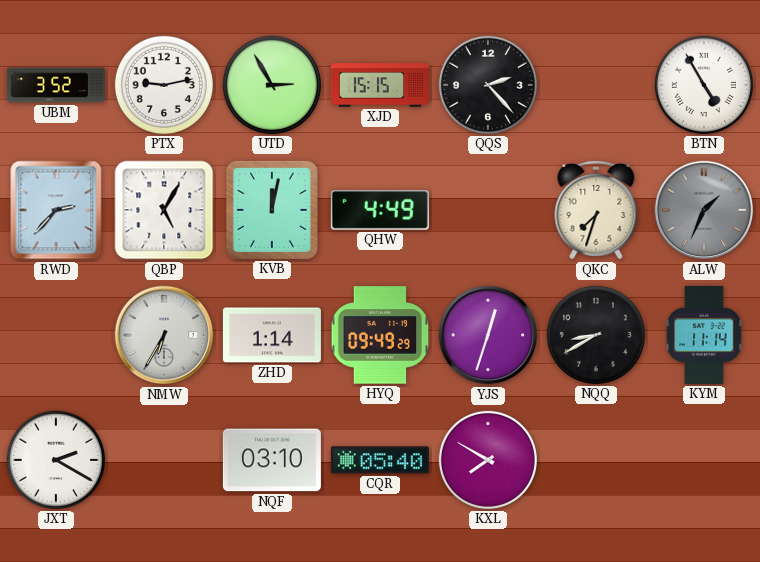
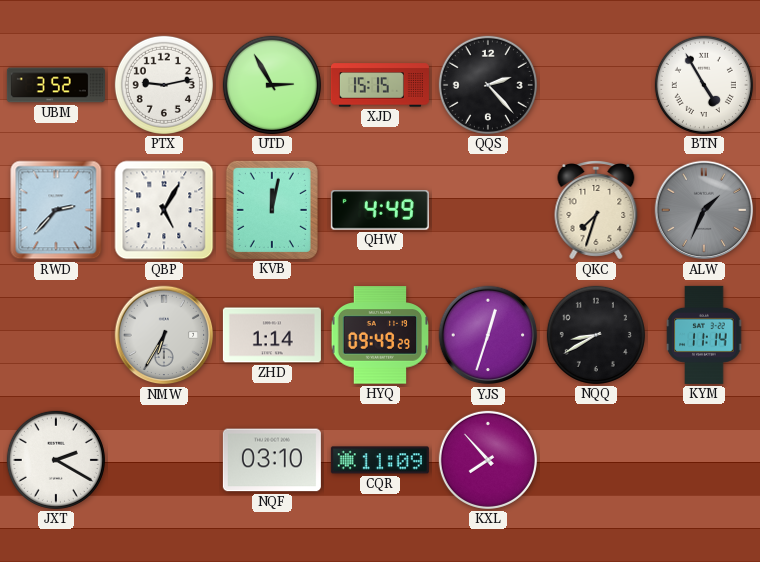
CQR: 05:40 -> 11:09 (380, 460)
KXL: 7:50 -> 7:53 (488, 460)
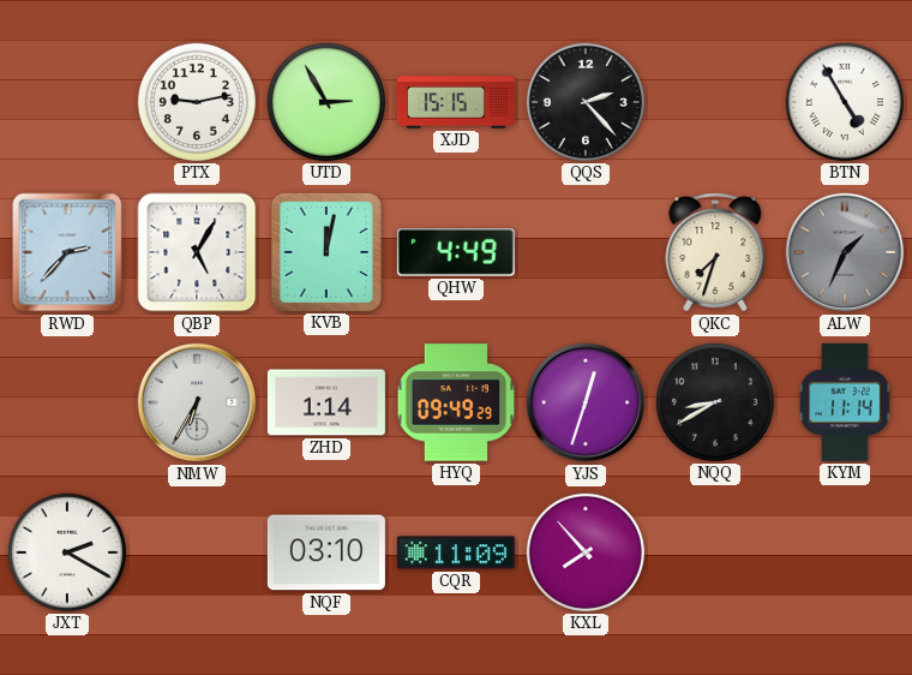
UBM: 3:52 -> none (56, 85)
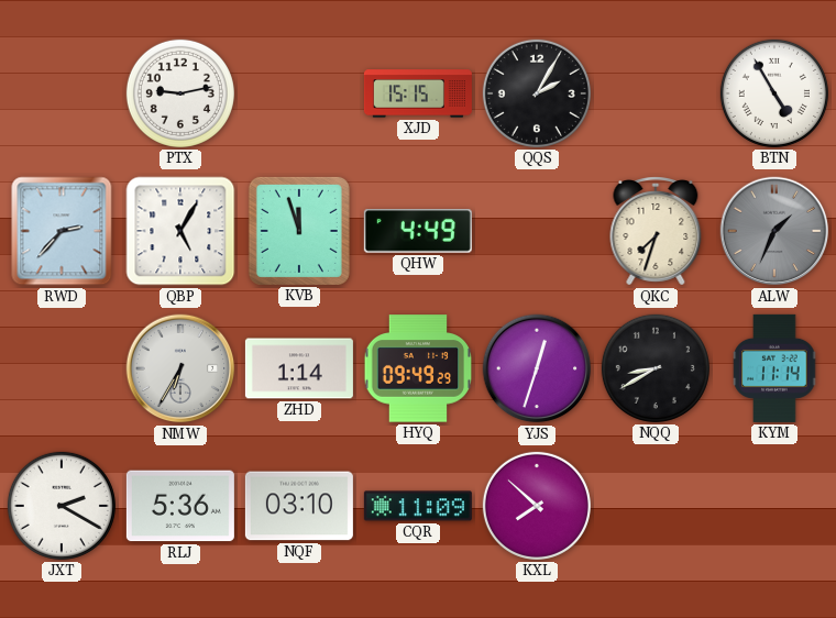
UTD: 2:55 -> none (326, 102)
QQS: 2:23 -> 2:05 (537, 93)
KVB: 12:02 -> 11:57 (299, 231)
RLJ: none -> 5:36 (180, 506)
KXL: 7:53 -> 7:52 (537, 506)
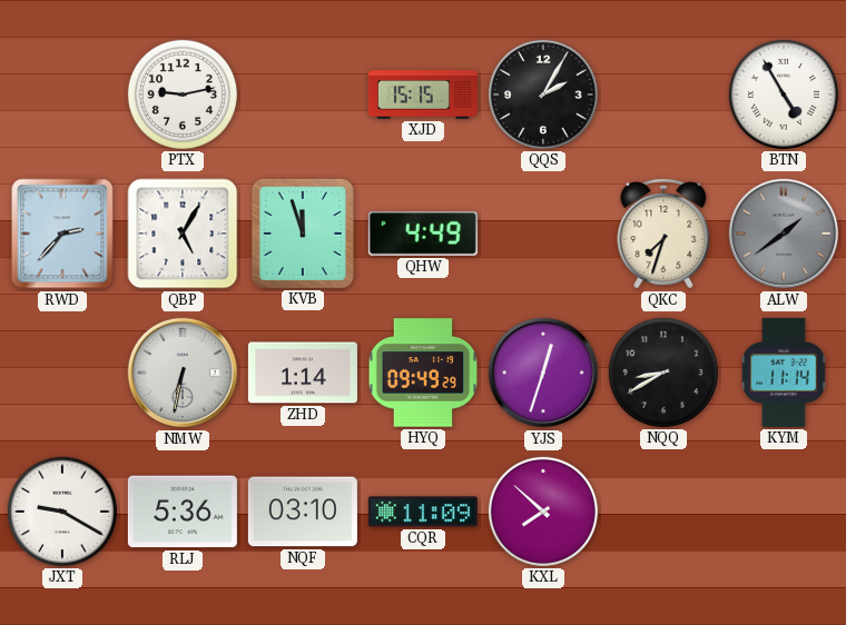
ALW: 1:34 -> 1:39 (784, 234)
NMW: 6:35 -> 6:32 (183, 373)
JXT: 2:20 -> 9:20 (62, 512)
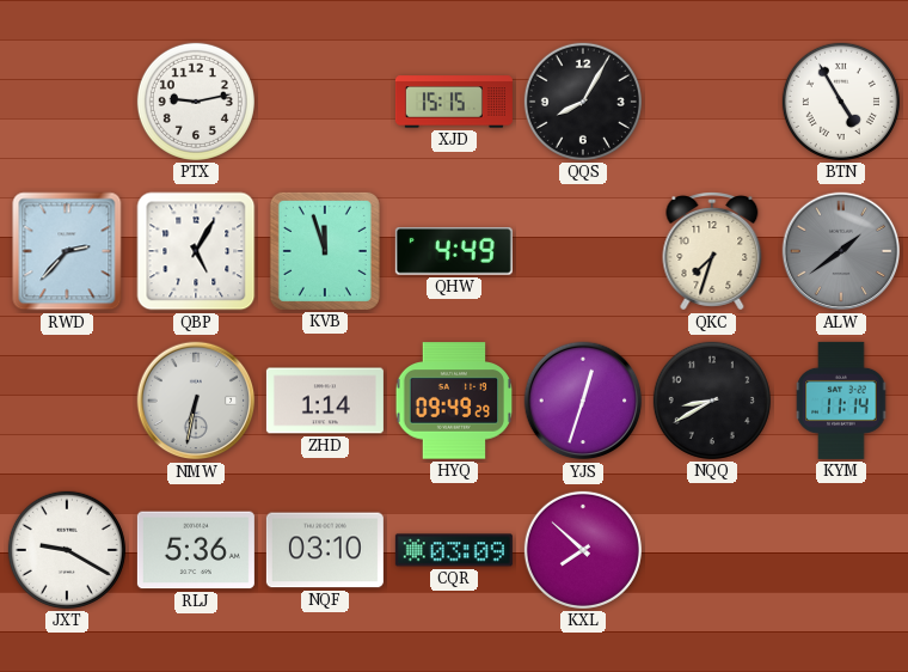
QQS: 2:05 -> 8:05 (583, 102)
CQR: 11:09 -> 03:09 (454, 550)
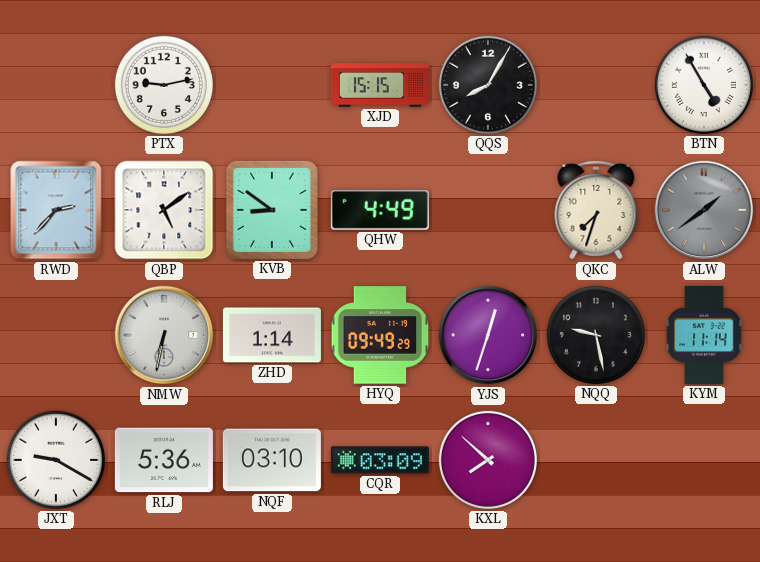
QBP: 5:05 -> 5:09 (164, 210)
KVB: 11:57 -> 8:51 (272, 210)
NQQ: 8:40 -> 9:28 (596, 335)
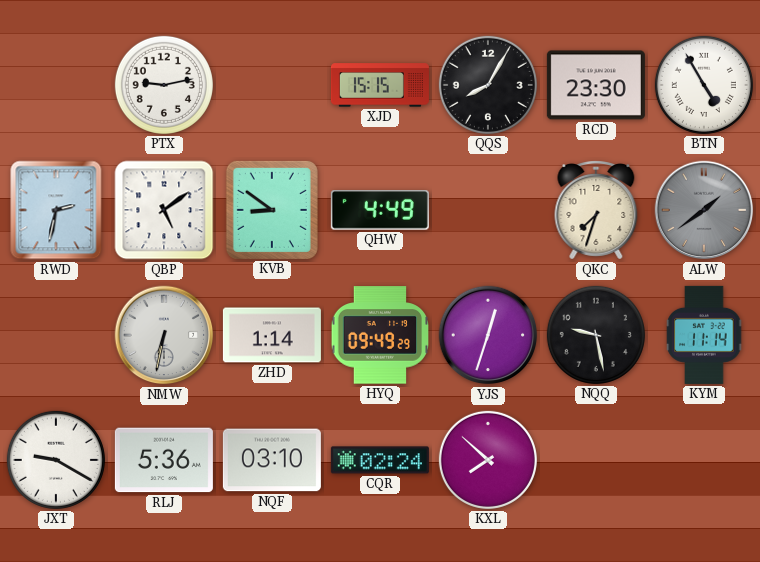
RCD: none -> 23:30 (596, 85)
RWD: 2:37 -> 2:32 (56, 210)
CQR: 03:09 -> 02:24 (380, 460)
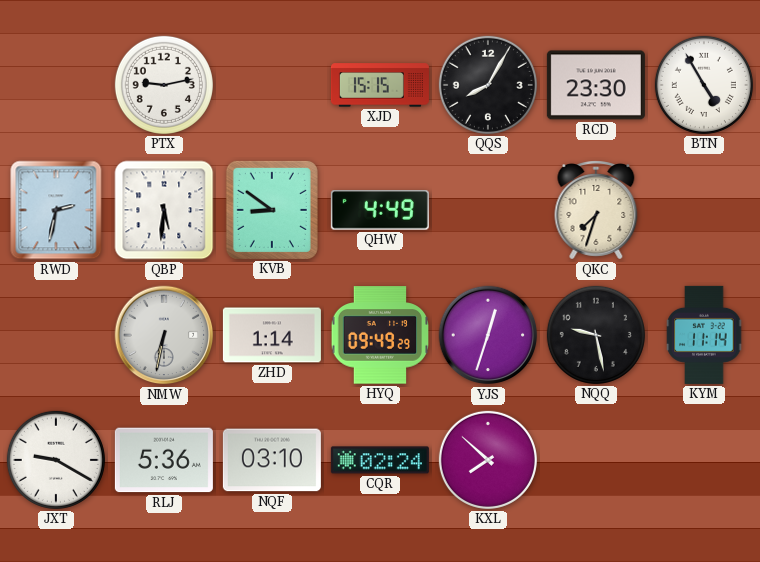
QBP: 5:09 -> 5:31 (164, 210)
ALW: 1:39 -> none (704, 210)
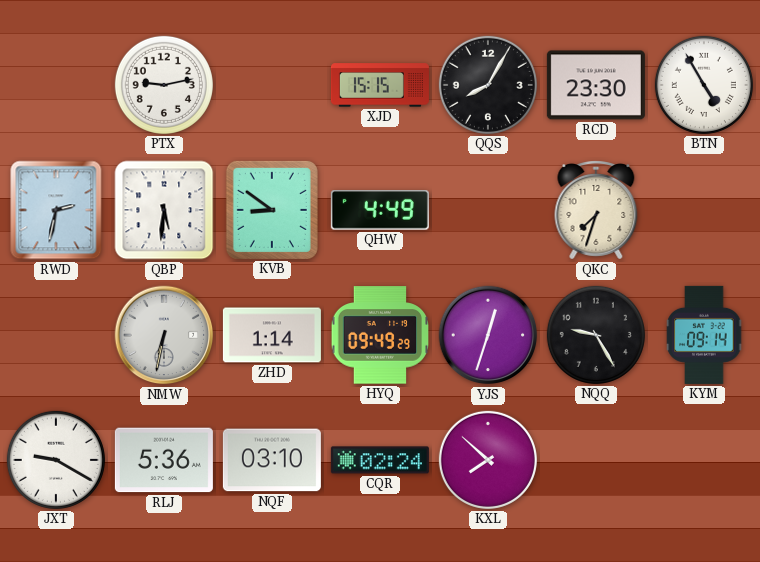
NQQ: 9:28 -> 9:25 (596, 335)
KYM: 11:14 -> 09:14 (704, 335)
